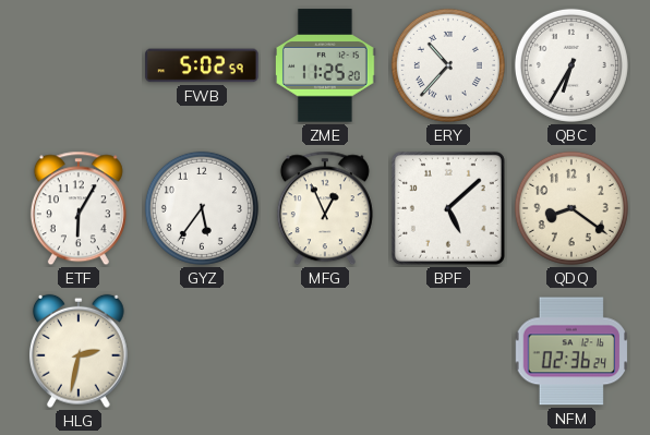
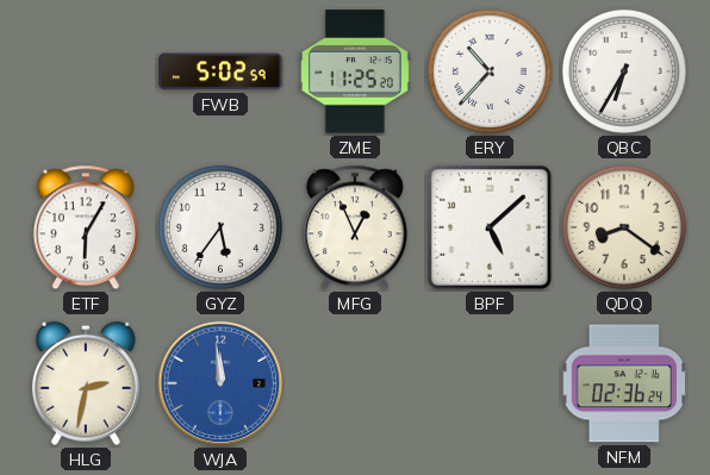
WJA: none -> 11:59 (220, 383)
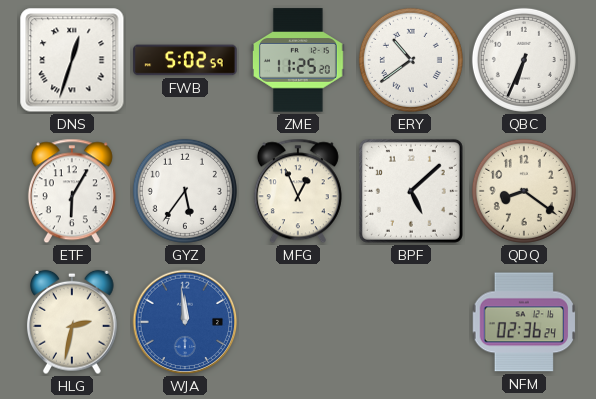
DNS: none -> 12:33 (72, 60)
ERY: 10:37 -> 10:39 (411, 60)
QBC: 6:35 -> 6:34 (524, 60)
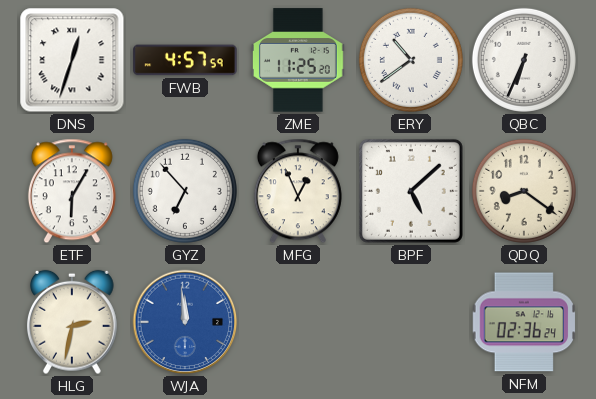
FWB: 5:02 -> 4:57 (185, 60)
GYZ: 5:36 -> 6:53 (185, 191)
